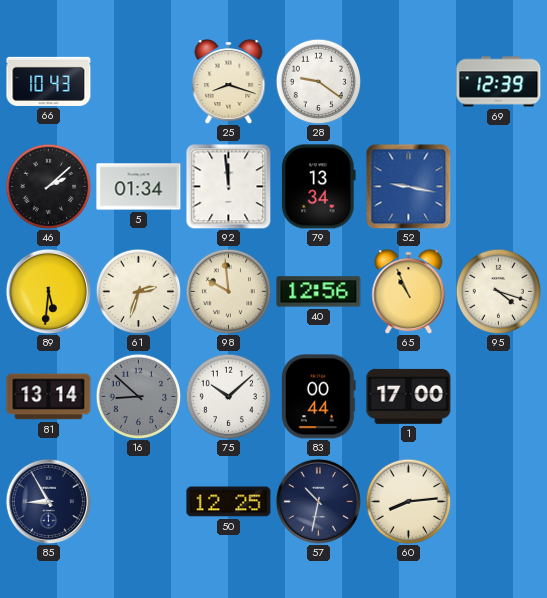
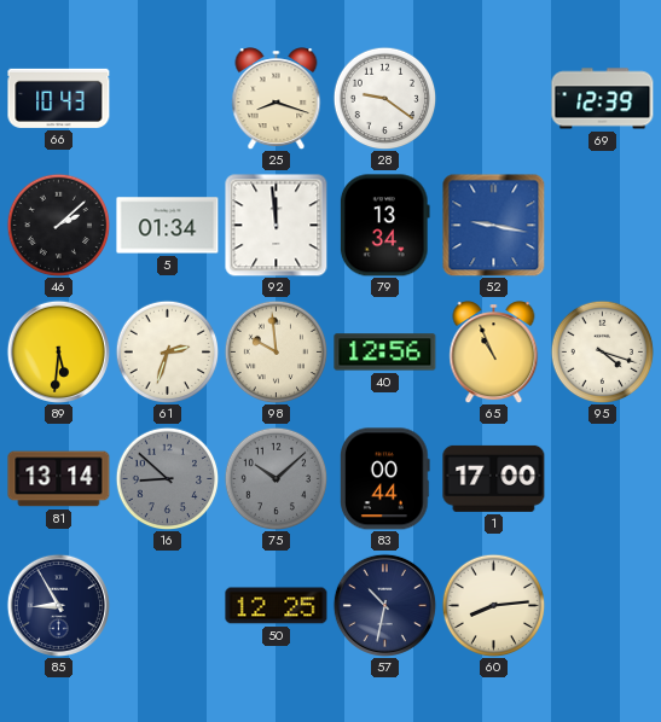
75 dial: white -> grey (276, 478)
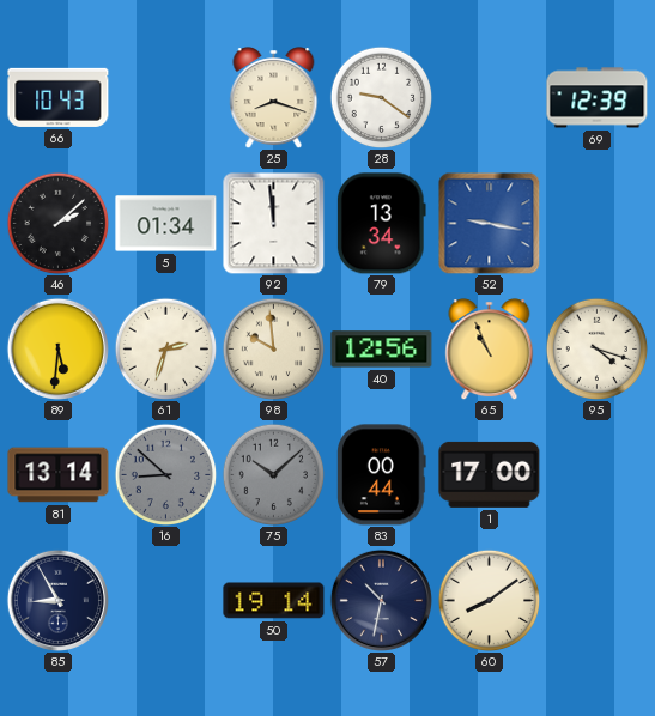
50: 12:25 -> 19:14 (274, 601)
60: 8:14 -> 8:09 (489, 600)
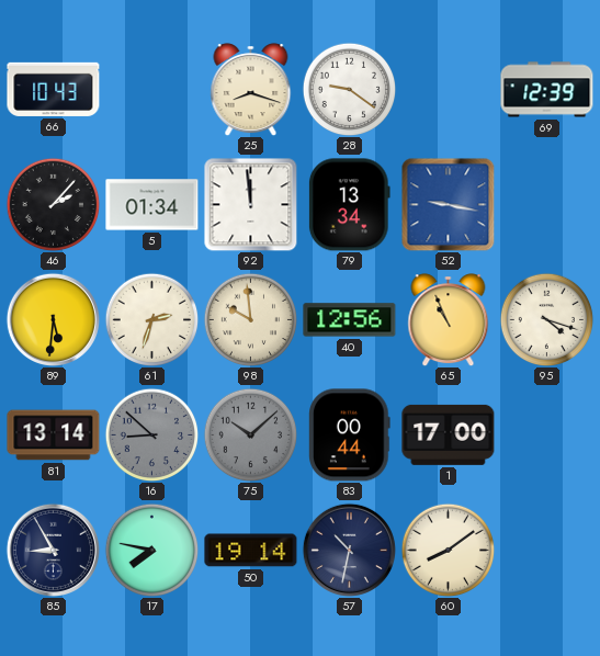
46: 2:08 -> 2:07 (53, 204)
17: none -> 7:47 (151, 550)
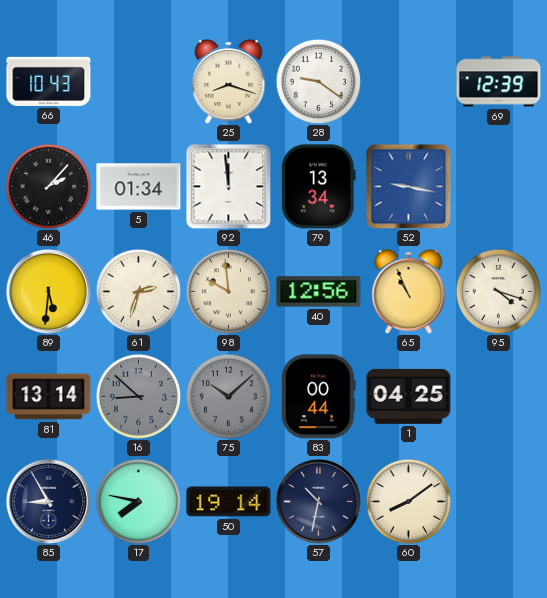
1: 17:00 -> 04:25 (409, 396)
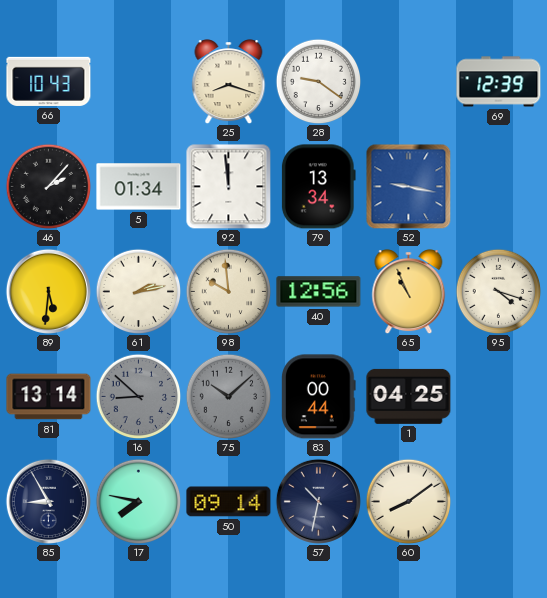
61: 2:33 -> 2:13 (138, 291)
50: 19:14 -> 09:14 (229, 502)
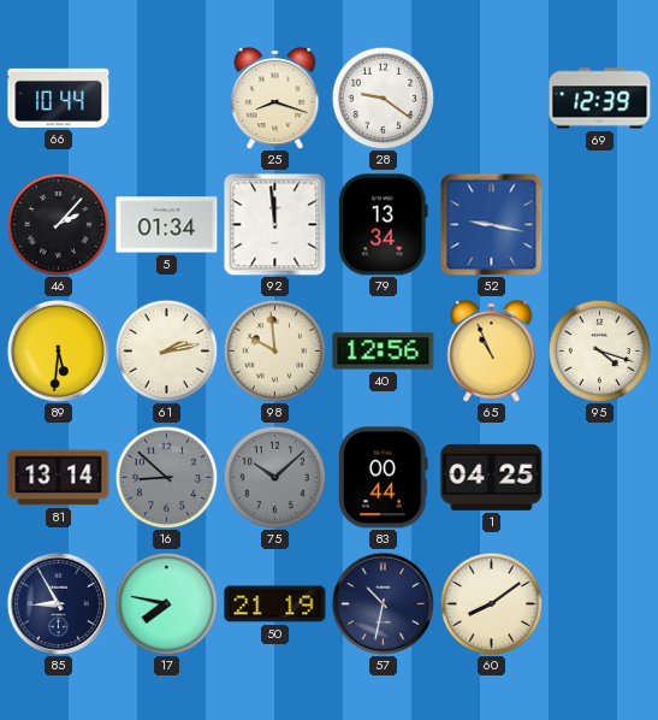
66: 10:43 -> 10:44 (59, 98)
50: 09:14 -> 21:19 (275, 604)
